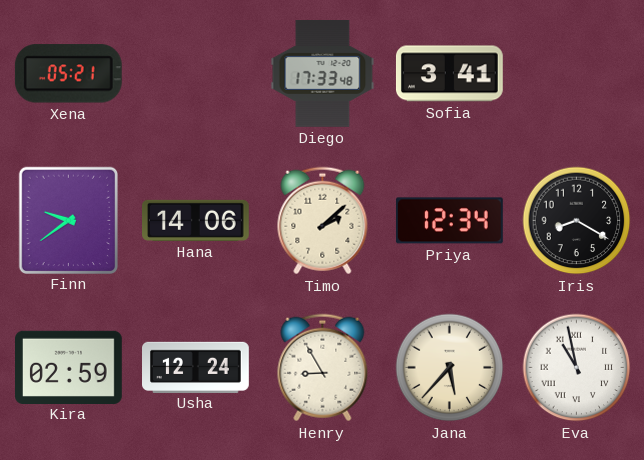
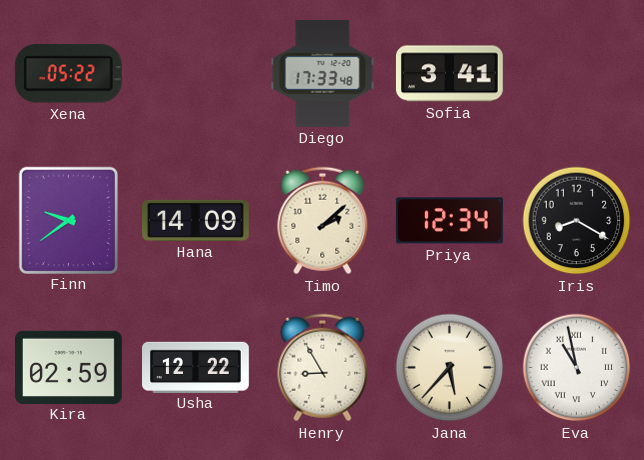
Xena: 05:21 -> 05:22 (68, 74)
Hana: 14:06 -> 14:09 (196, 220)
Usha: 12:24 -> 12:22 (196, 367)
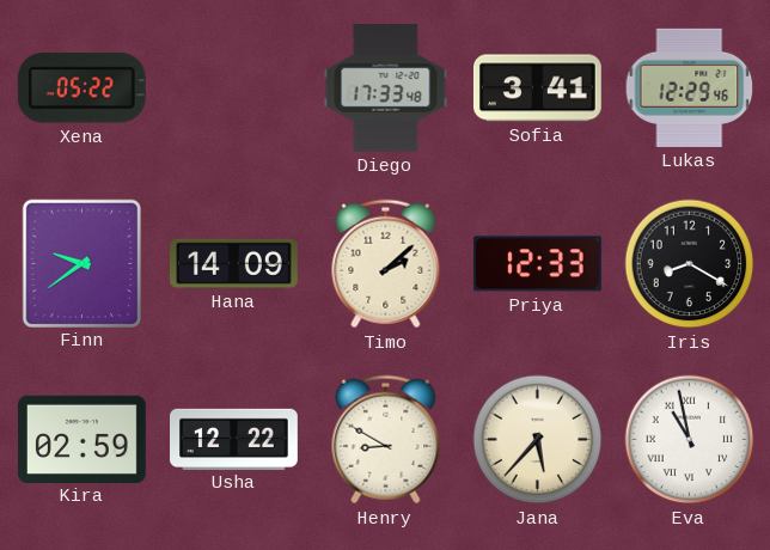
Lukas: none -> 12:29 (690, 87)
Priya: 12:34 -> 12:33 (537, 264)
Henry: 8:55 -> 8:50 (386, 440)
